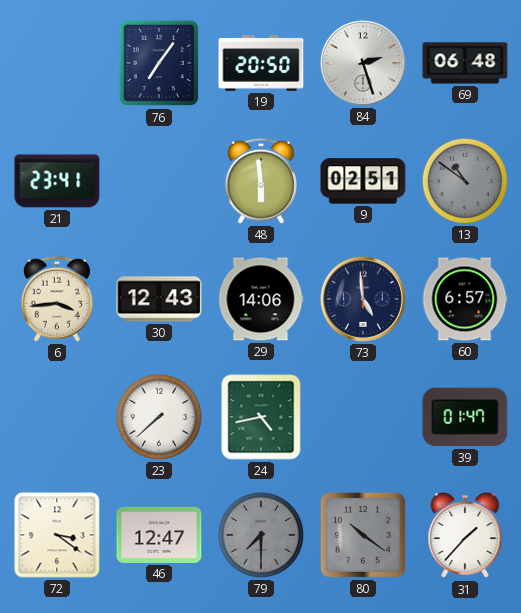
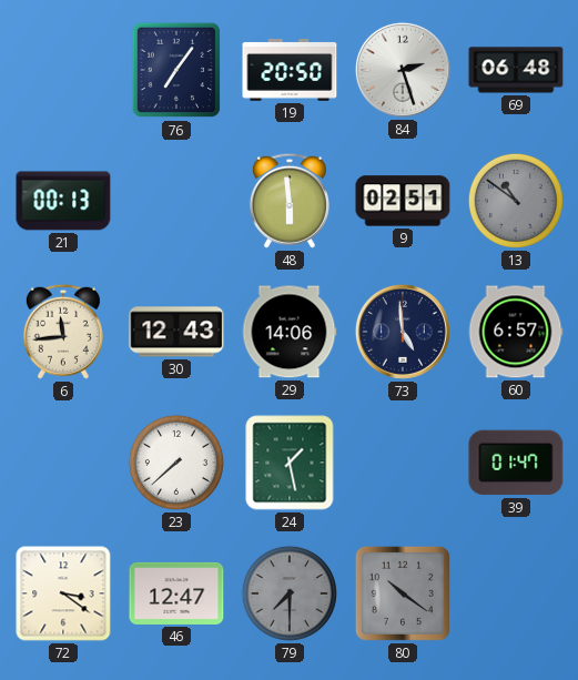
21: 23:41 -> 00:13 (63, 201)
6: 3:44 -> 11:44 (63, 332)
24: 4:43 -> 1:28 (290, 463)
31: 1:37 -> none (465, 536)
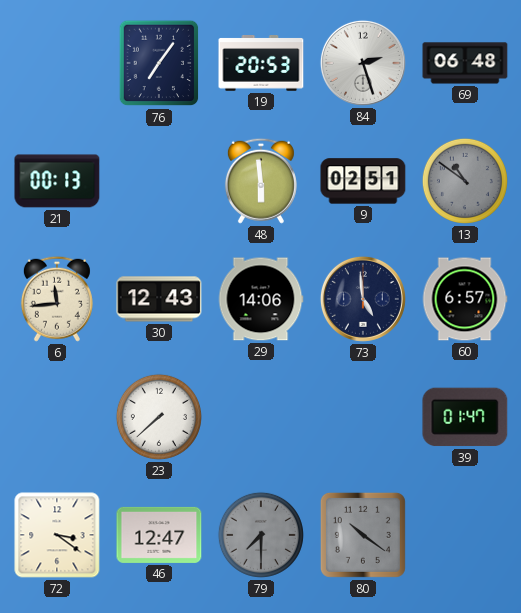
19: 20:50 -> 20:53 (261, 64)
24: 1:28 -> none (290, 463)
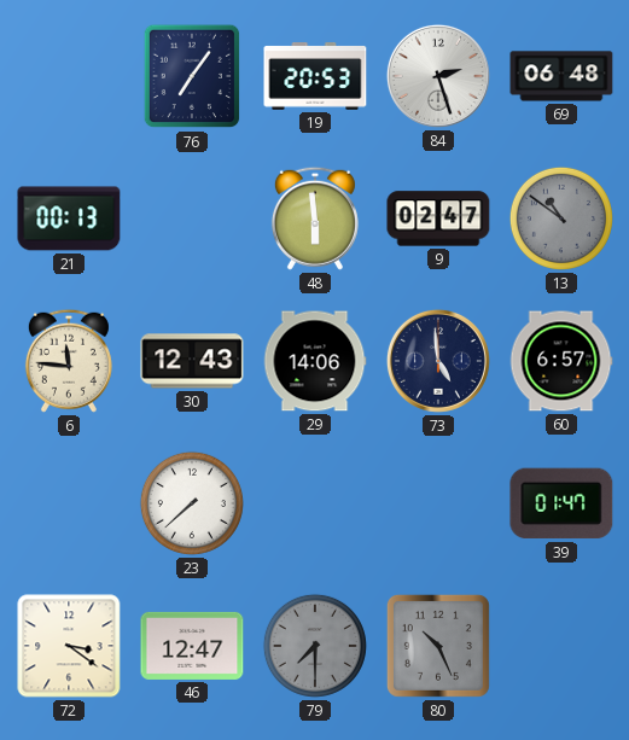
9: 02:51 -> 02:47 (438, 218)
6: 11:44 -> 11:46 (69, 361)
80: 10:21 -> 10:26 (438, 646)
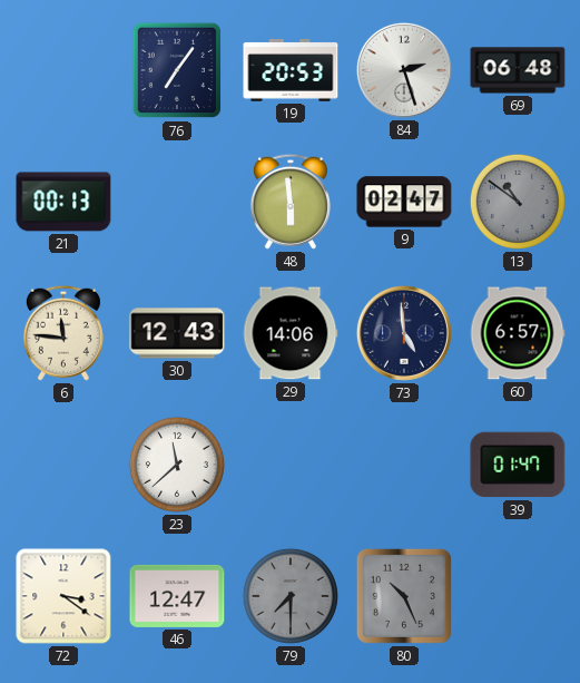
23: 7:38 -> 11:38 (177, 465)
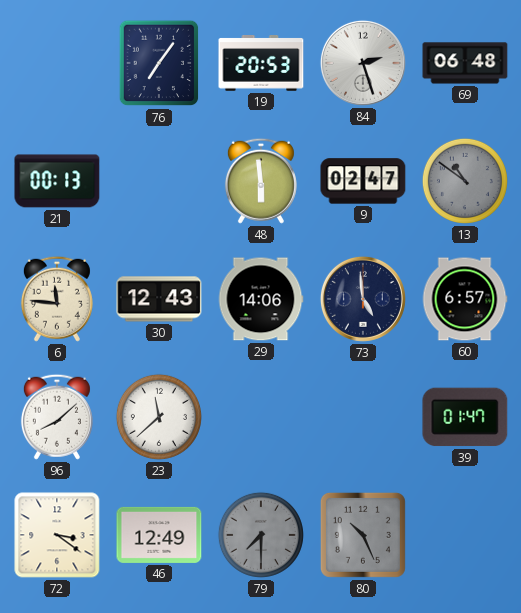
96: none -> 8:08 (57, 417)
46: 12:47 -> 12:49 (159, 535)
